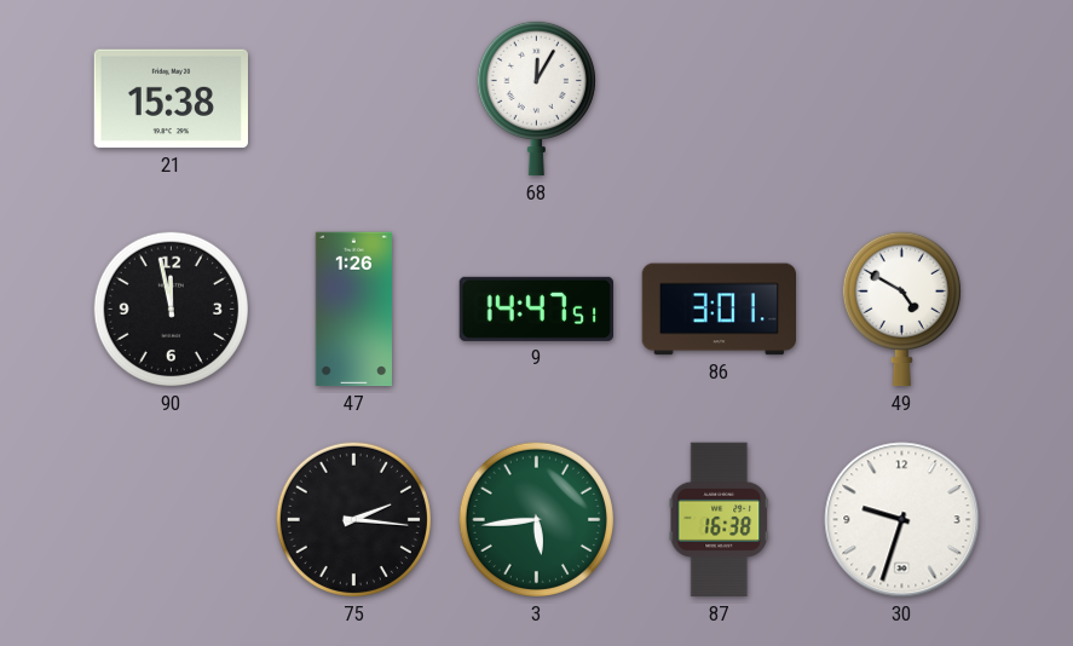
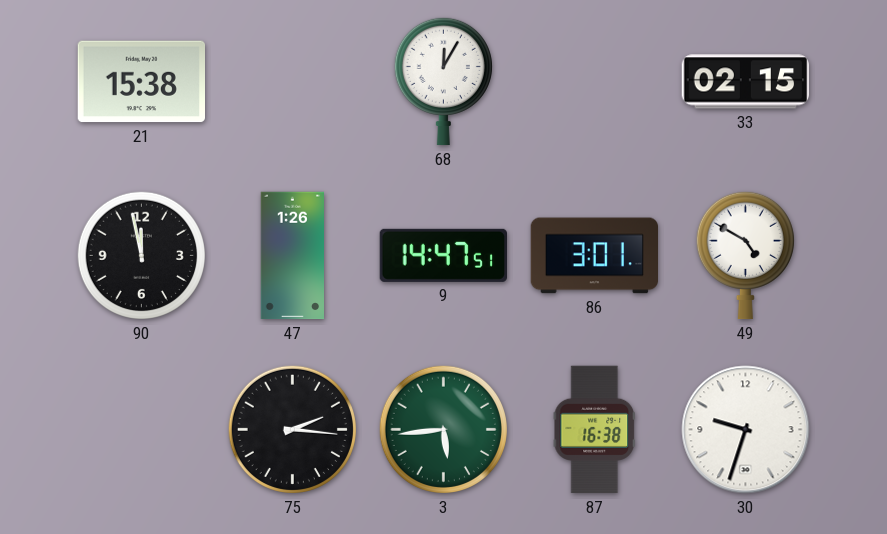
33: none -> 02:15 (746, 82)
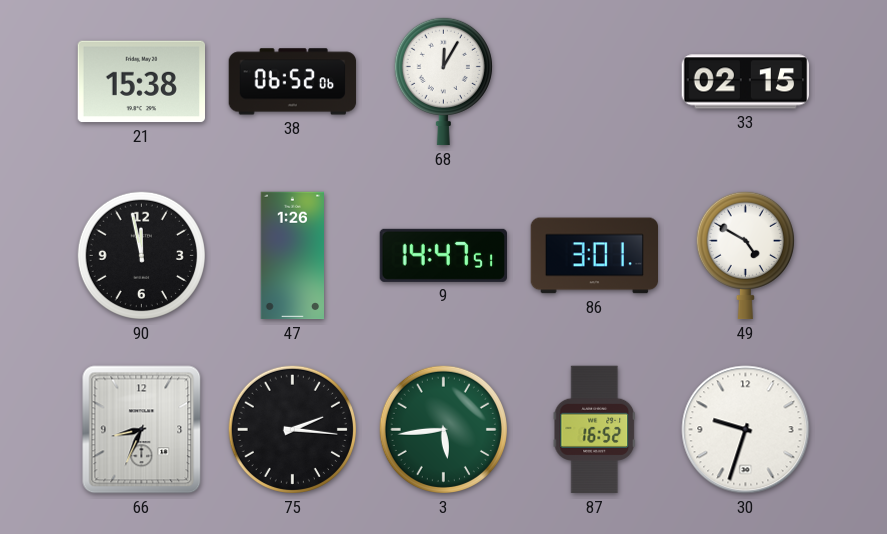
38: none -> 06:52 (293, 82)
66: none -> 8:34 (142, 430)
87: 16:38 -> 16:52 (594, 430)
